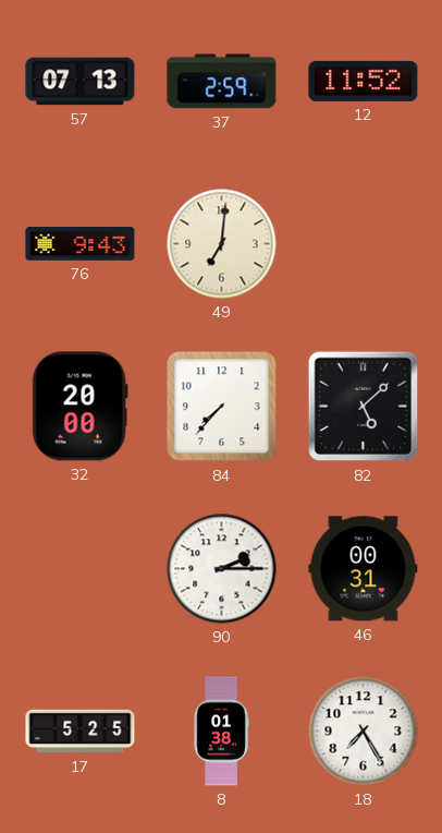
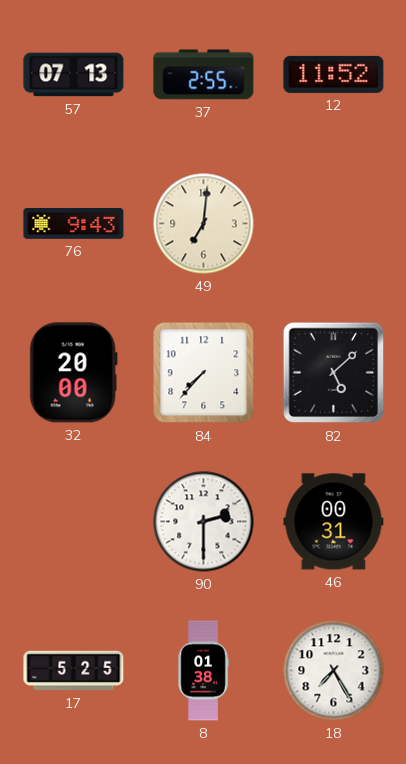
37: 2:59 -> 2:55 (204, 75)
90: 2:15 -> 2:30 (204, 522)
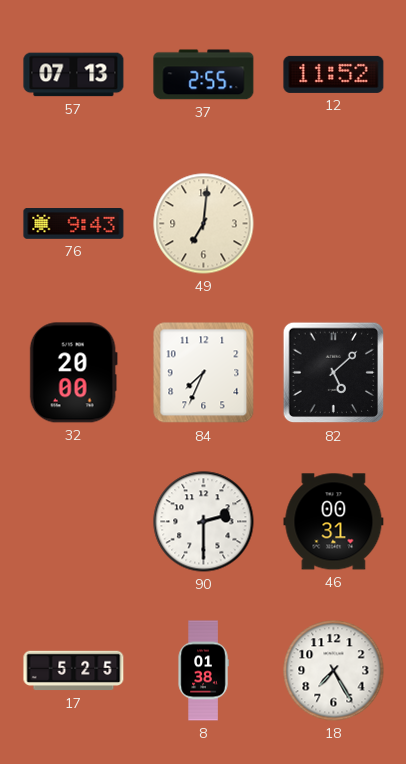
84: 7:37 -> 7:34 (204, 373)
